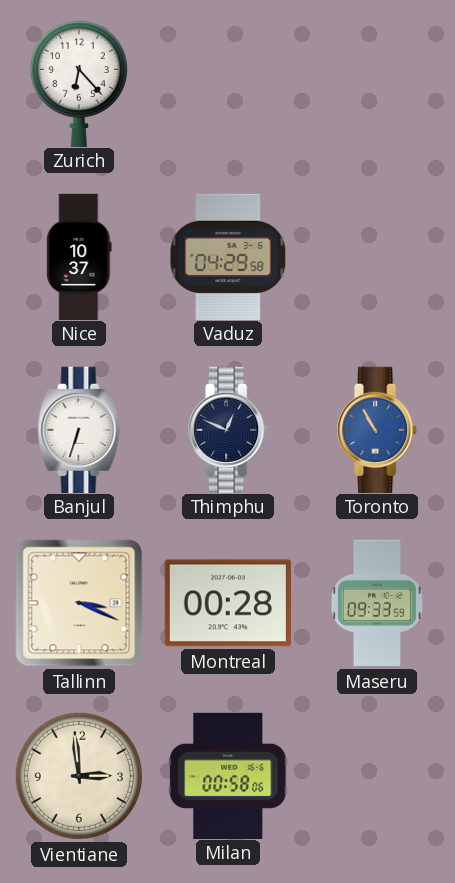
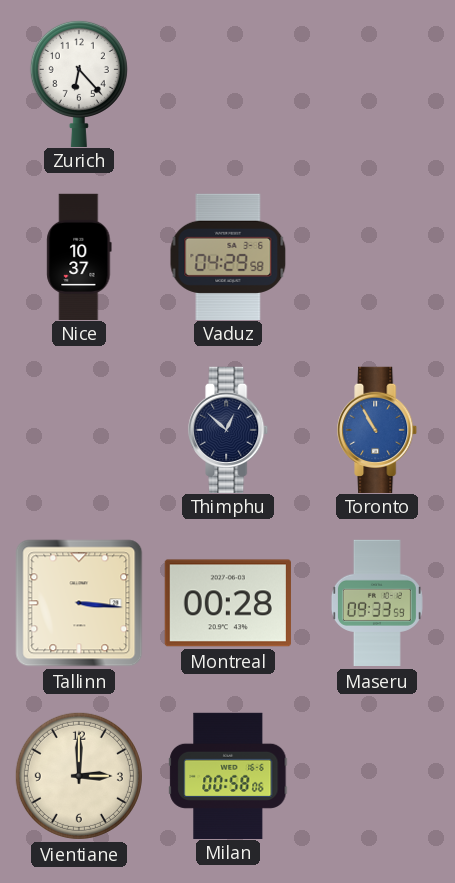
Banjul: 6:33 -> none (79, 429)
Thimphu: 12:49 -> 12:52 (229, 429)
Tallinn: 3:19 -> 3:16 (79, 603)
Vientiane: 2:59 -> 3:00 (79, 776)
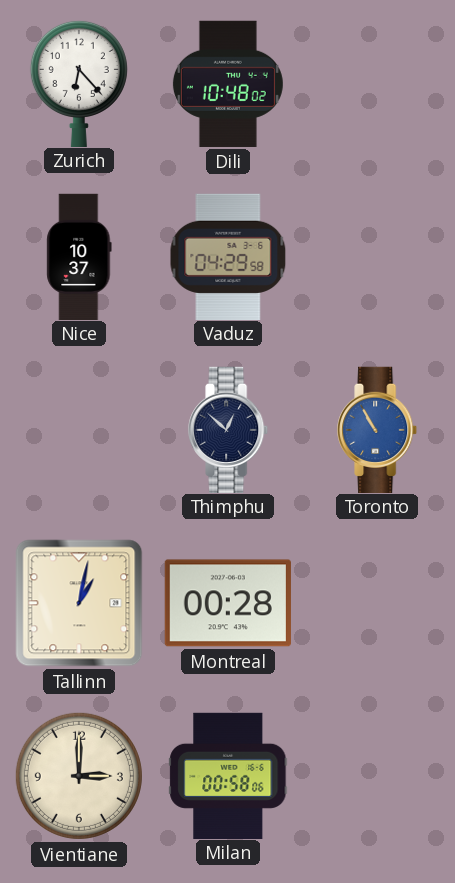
Dili: none -> 10:48 (228, 84)
Tallinn: 3:16 -> 1:02 (79, 603)
Maseru: 09:33 -> none (377, 603)
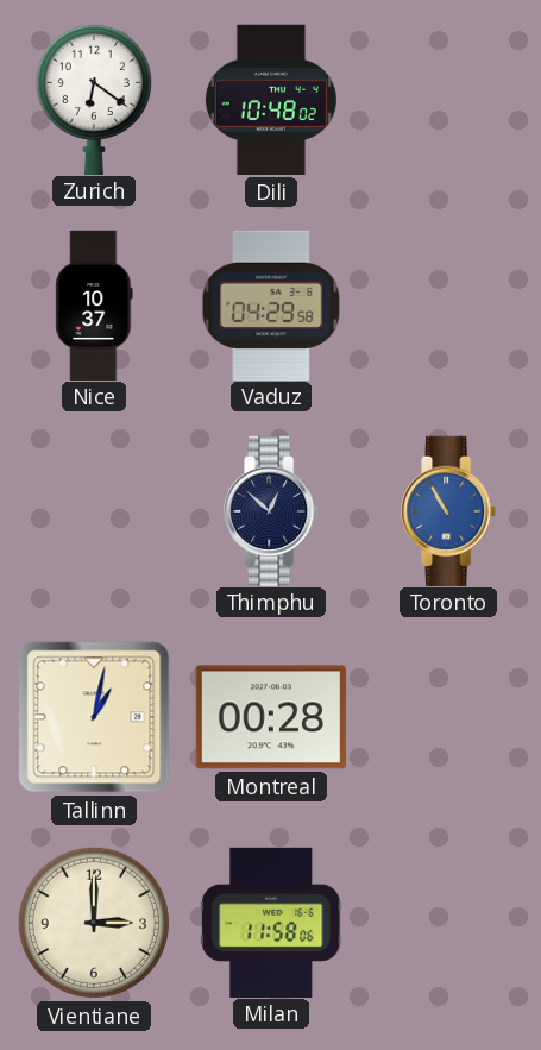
Zurich: 6:23 -> 6:21 (94, 99)
Milan: 00:58 -> 11:58 (271, 922)
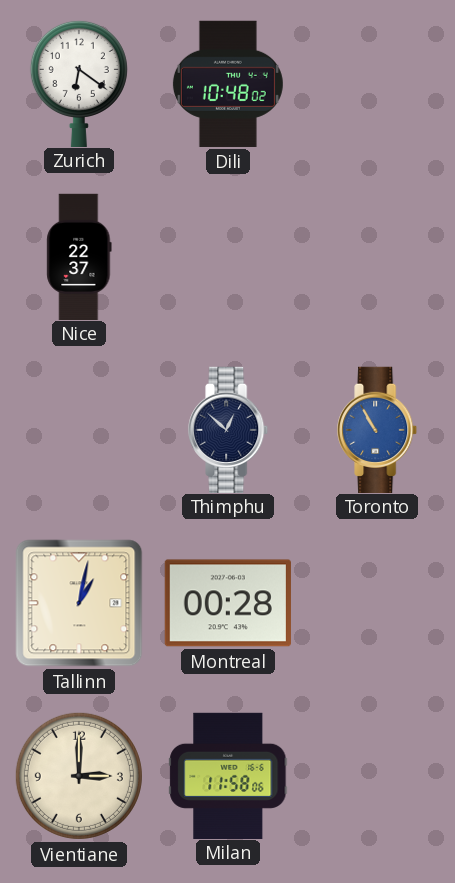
Nice: 10:37 -> 22:37 (79, 256)
Vaduz: 04:29 -> none (271, 304)
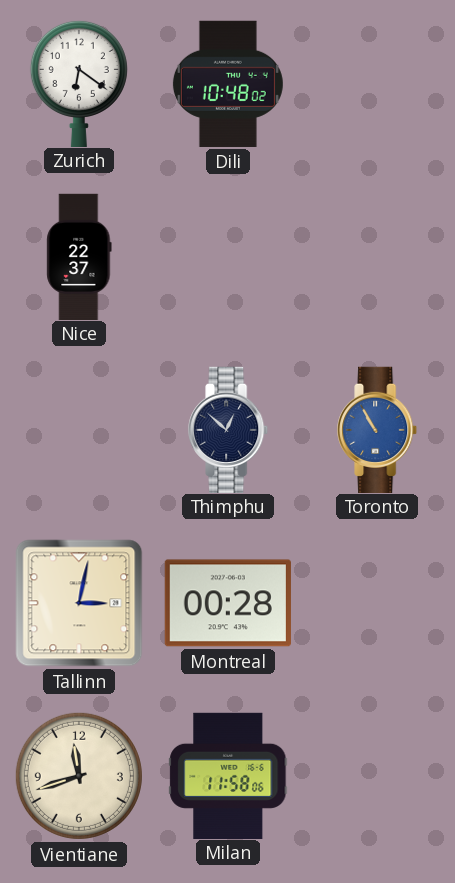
Tallinn: 1:02 -> 3:02 (79, 603)
Vientiane: 3:00 -> 11:42 (79, 776)
